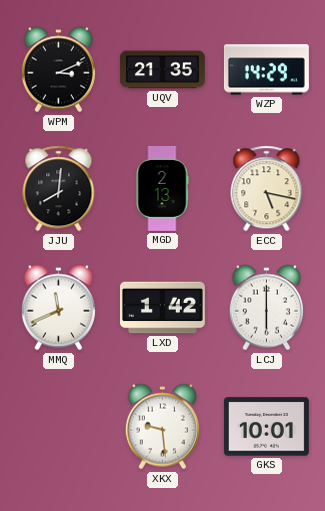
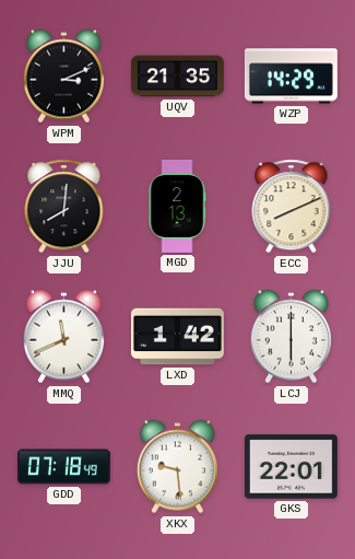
ECC: 5:17 -> 8:11 (292, 207)
GDD: none -> 07:18 (63, 467)
GKS: 10:01 -> 22:01 (291, 467)
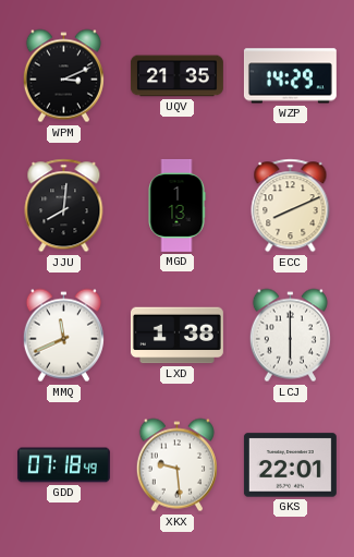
MGD: 2:13 -> 1:13 (176, 205)
LXD: 1:42 -> 1:38 (176, 336)
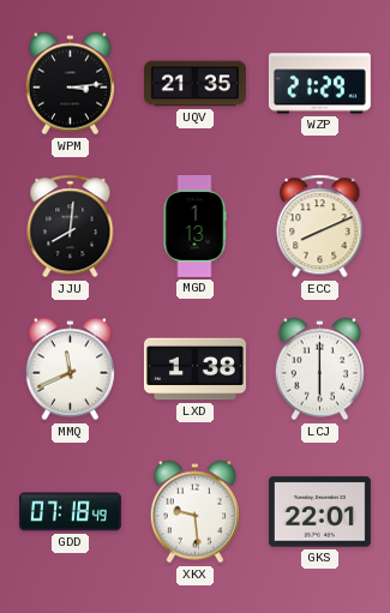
WPM: 3:11 -> 3:14 (70, 84)
WZP: 14:29 -> 21:29 (319, 84)
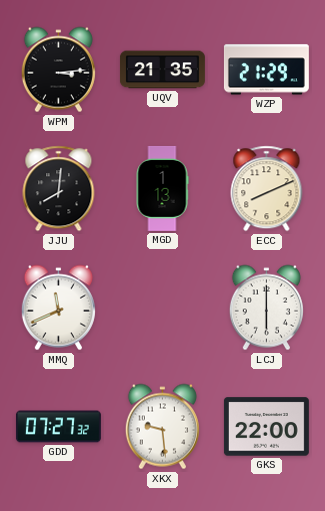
LXD: 1:38 -> none (194, 369)
GDD: 07:18 -> 07:27 (58, 427)
GKS: 22:01 -> 22:00 (266, 427)
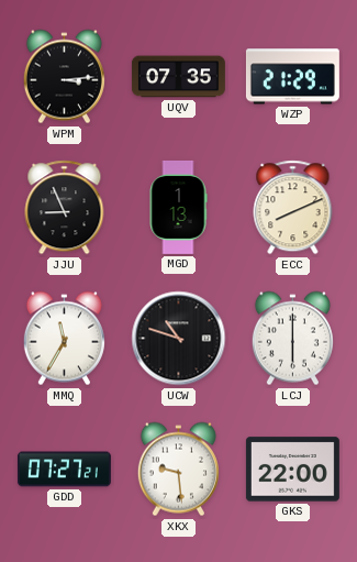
UQV: 21:35 -> 07:35 (178, 77)
JJU: 8:01 -> 8:56 (65, 208)
MMQ: 11:41 -> 11:35 (64, 339)
UCW: none -> 10:48 (179, 339)
GDD: 07:27:32 -> 07:27:21 (64, 470)
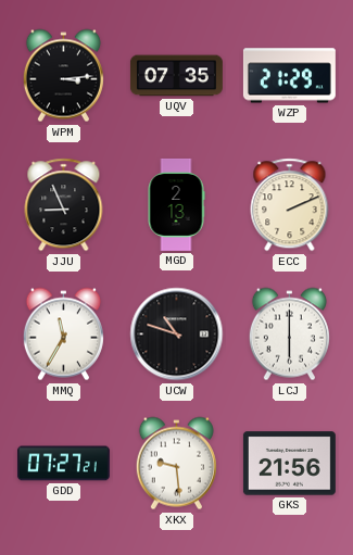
MGD: 1:13 -> 2:13 (176, 204)
ECC: 8:11 -> 2:11 (290, 205)
GKS: 22:00 -> 21:56 (289, 464)
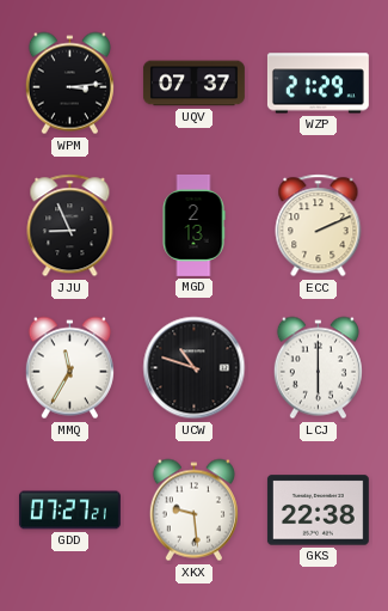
UQV: 07:35 -> 07:37 (193, 84)
GKS: 21:56 -> 22:38 (318, 511)
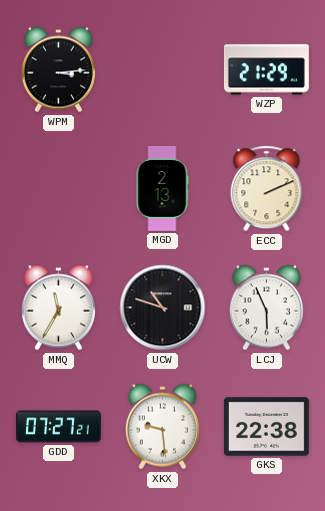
UQV: 07:37 -> none (193, 84)
JJU: 8:56 -> none (70, 226)
LCJ: 6:00 -> 5:56 (266, 308)
